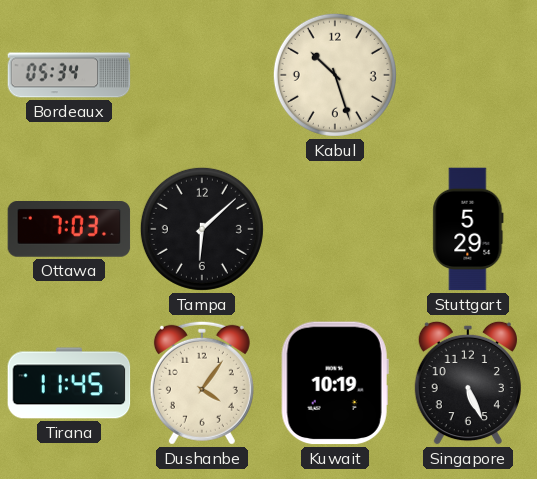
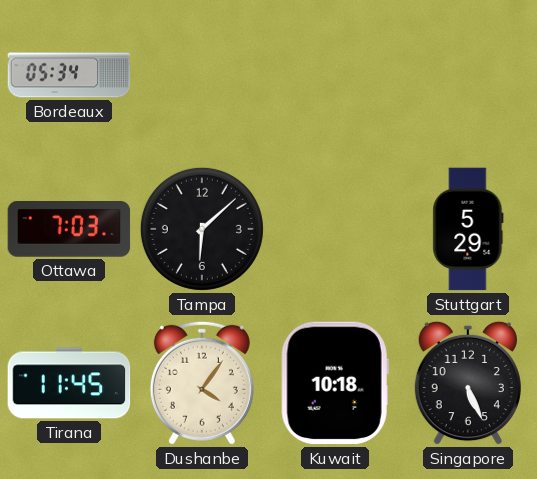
Kabul: 10:27 -> none (335, 75)
Kuwait: 10:19 -> 10:18 (335, 383)
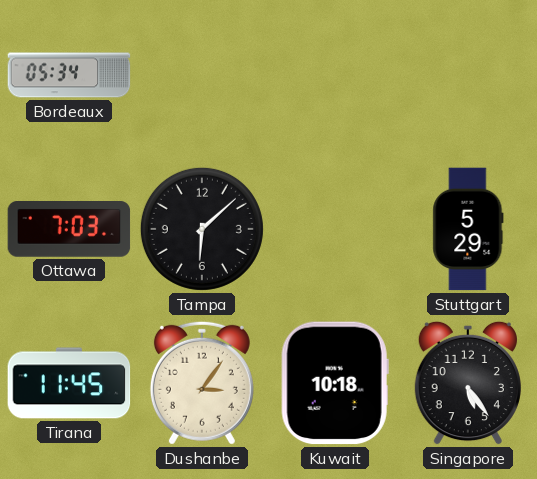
Dushanbe: 4:06 -> 3:06 (202, 383)
Singapore: 5:26 -> 5:24 (468, 383)
